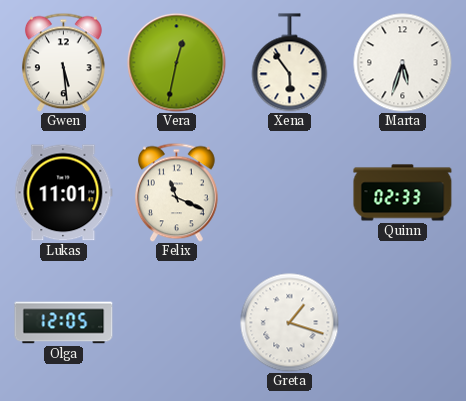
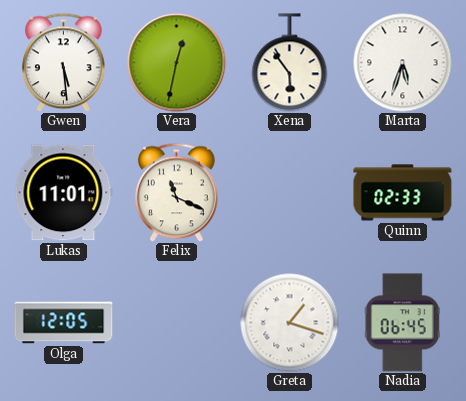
Nadia: none -> 06:45 (402, 323)
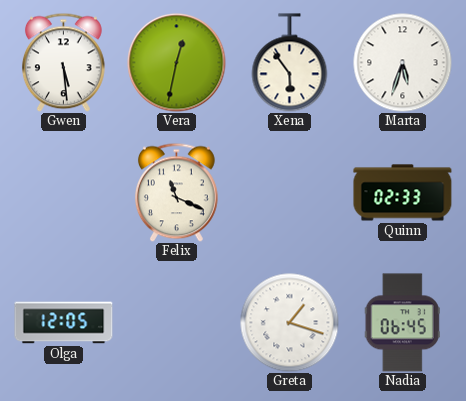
Lukas: 11:01 -> none (64, 193)
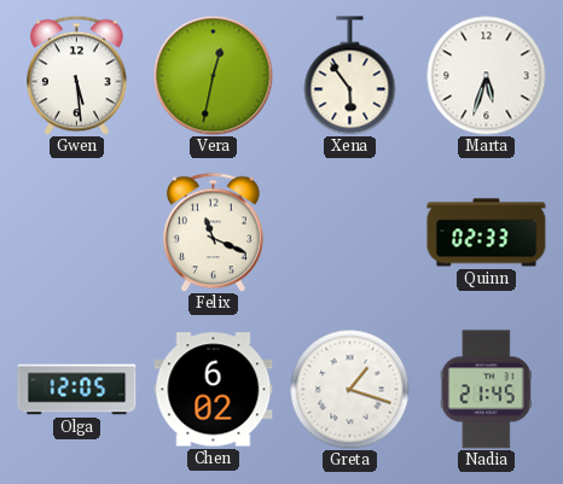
Chen: none -> 6:02 (214, 390)
Nadia: 06:45 -> 21:45 (486, 390)
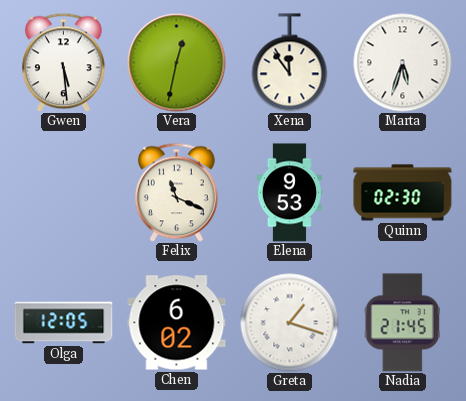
Xena: 5:54 -> 11:54 (290, 63)
Elena: none -> 9:53 (289, 193)
Quinn: 02:33 -> 02:30 (403, 193)
